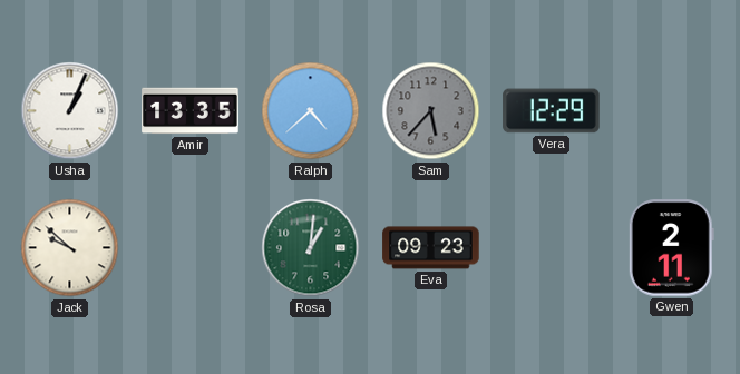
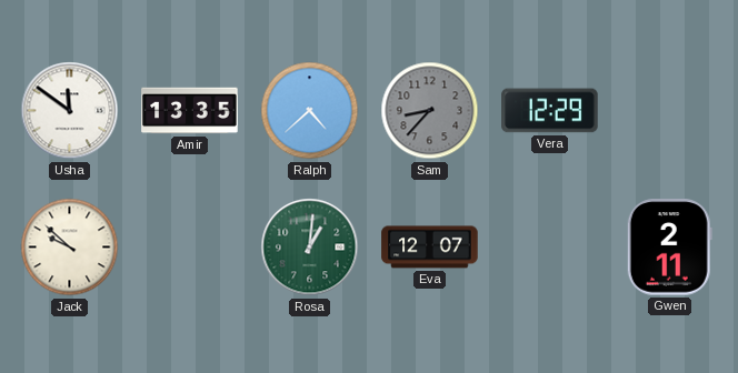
Usha: 1:04 -> 11:51 (70, 111)
Sam: 5:37 -> 8:37 (430, 111)
Eva: 09:23 -> 12:07 (430, 248)
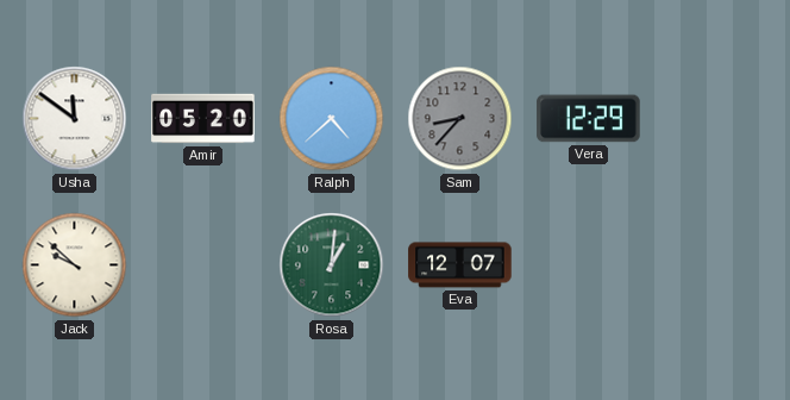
Amir: 13:35 -> 05:20 (203, 119)
Gwen: 2:11 -> none (669, 248)
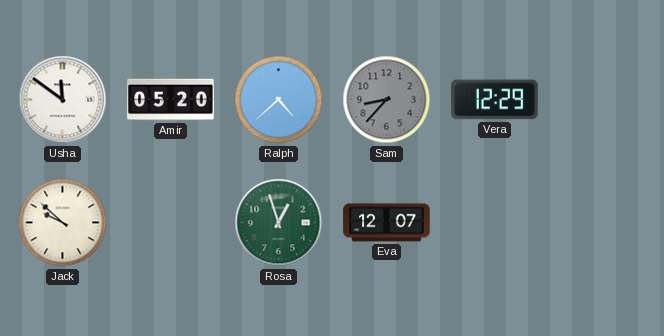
Rosa: 1:01 -> 12:57 (279, 223)
